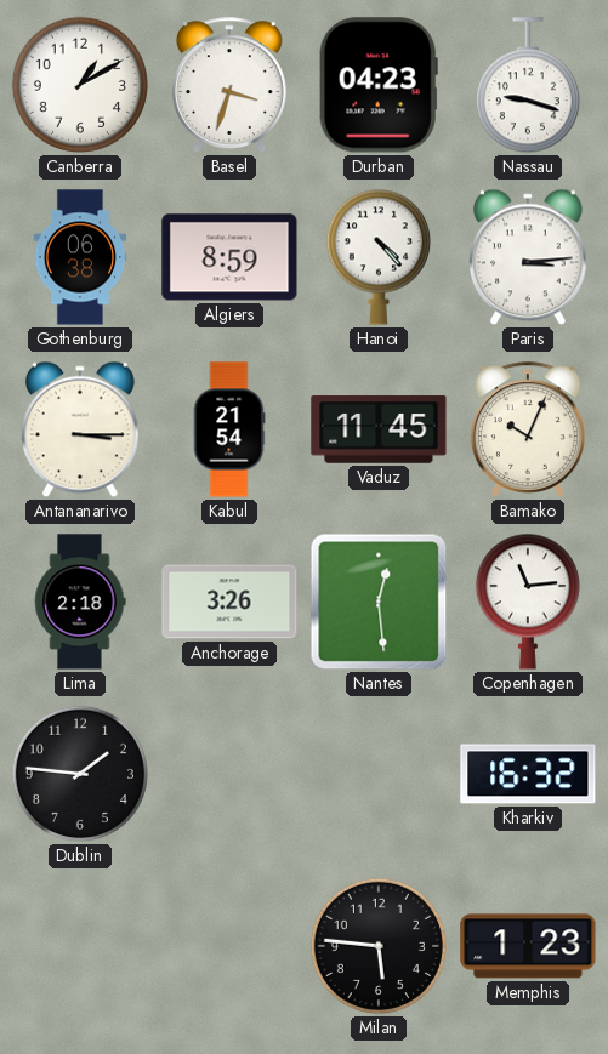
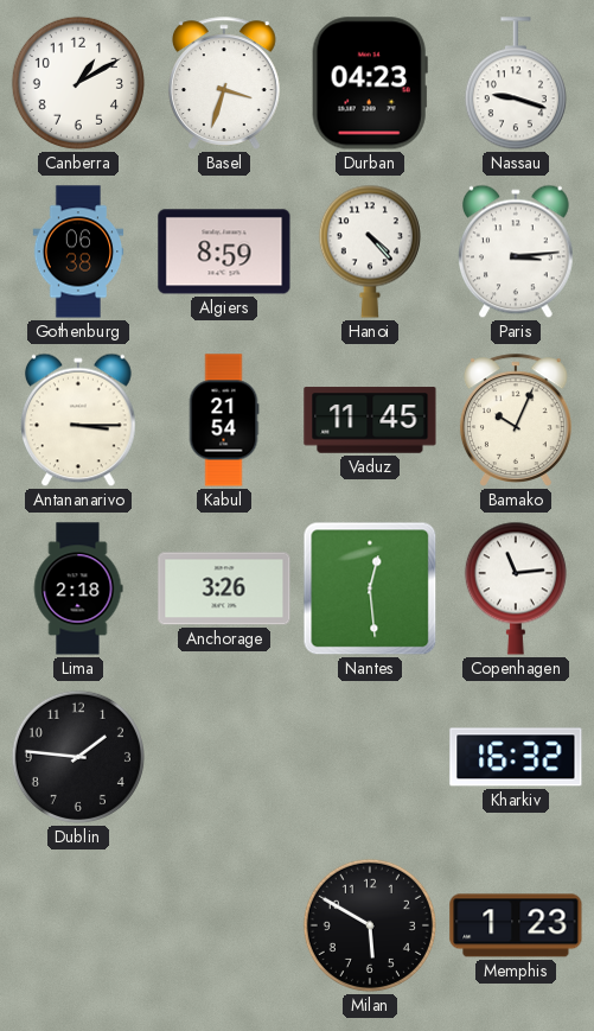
Milan: 5:46 -> 5:50 (370, 925)
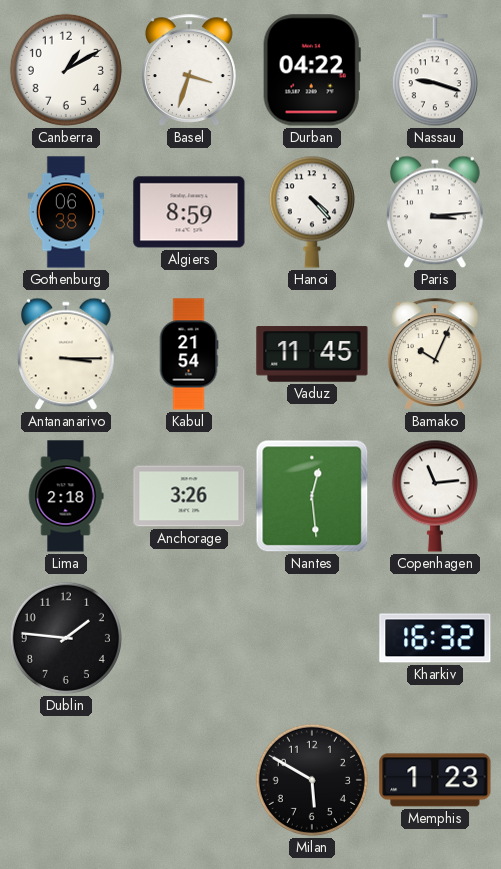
Durban: 04:23 -> 04:22 (312, 70)
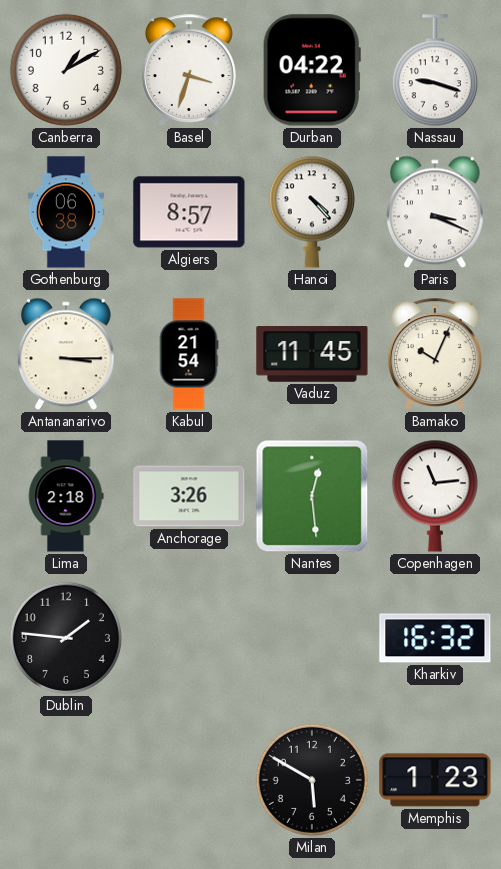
Algiers: 8:59 -> 8:57 (189, 212)
Paris: 3:14 -> 3:19 (436, 212)
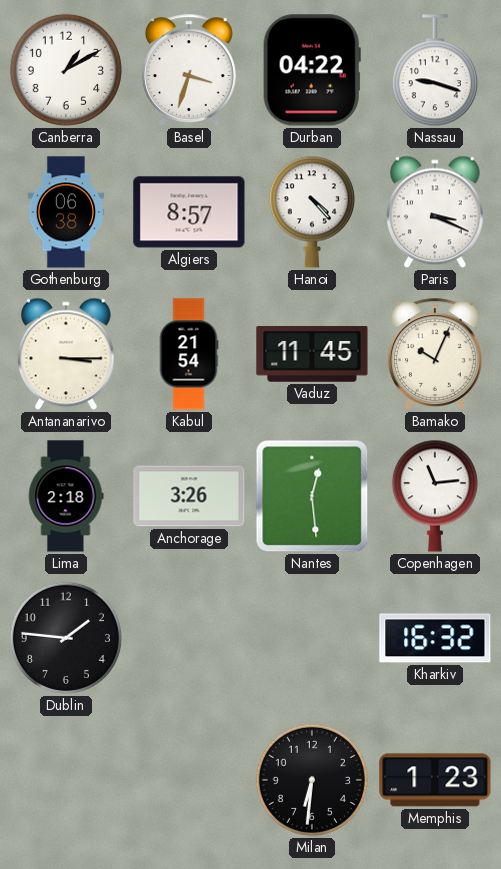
Milan: 5:50 -> 6:31 (312, 780)
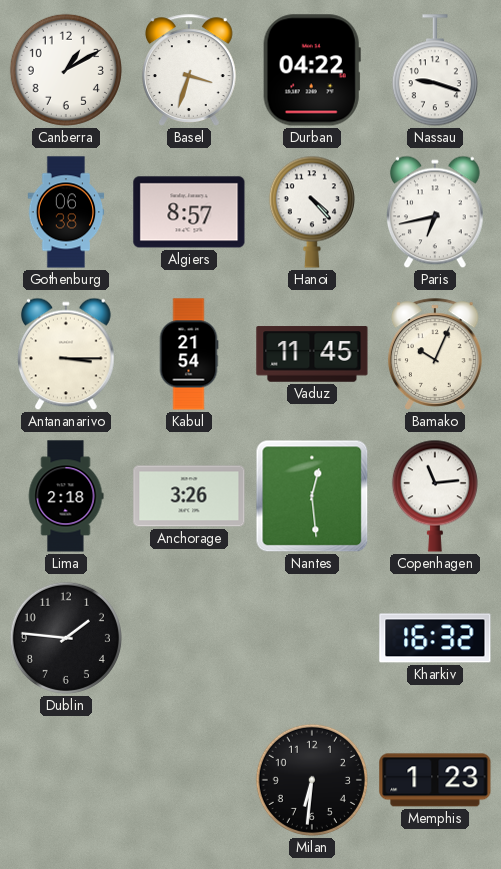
Paris: 3:19 -> 6:43 (436, 212)
